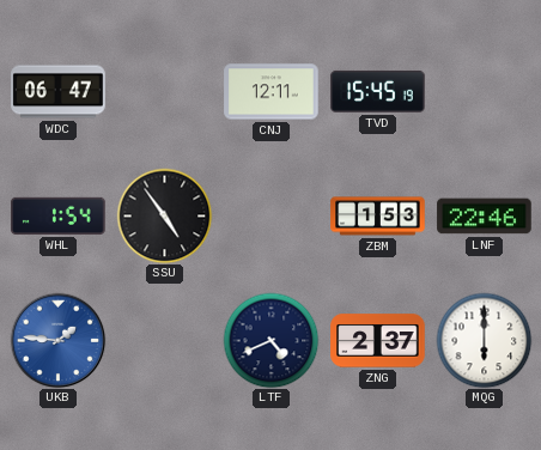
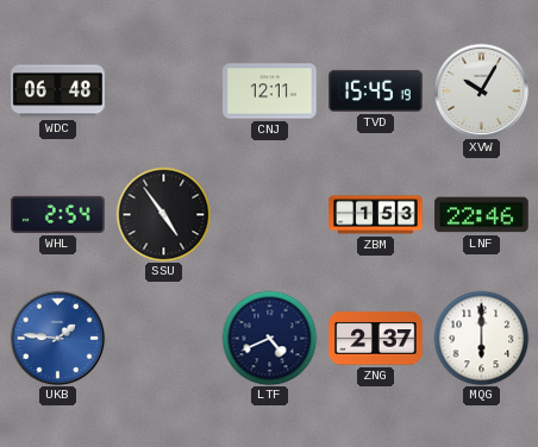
WDC: 06:47 -> 06:48 (58, 92)
XVW: none -> 10:05 (481, 90)
WHL: 1:54 -> 2:54 (58, 214)
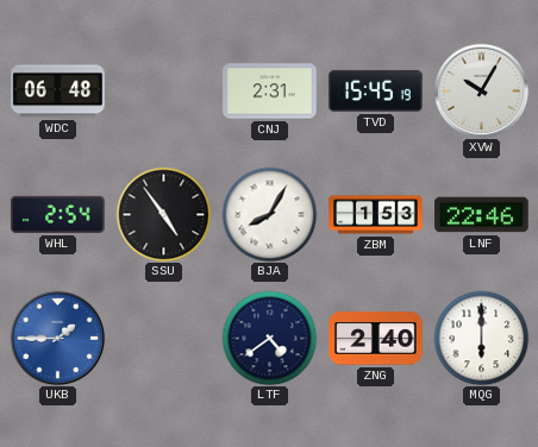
CNJ: 12:11 -> 2:31 (270, 92)
BJA: none -> 8:05 (269, 214)
UKB: 1:46 -> 1:45 (57, 338)
LTF: 4:41 -> 4:39 (269, 338)
ZNG: 2:37 -> 2:40 (376, 339)
